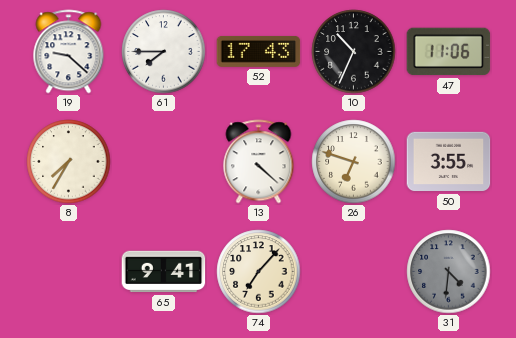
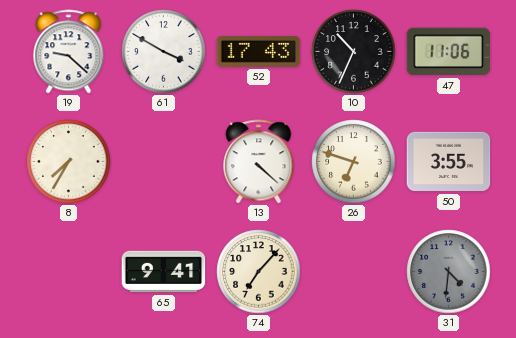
61: 7:45 -> 3:50 (164, 52)
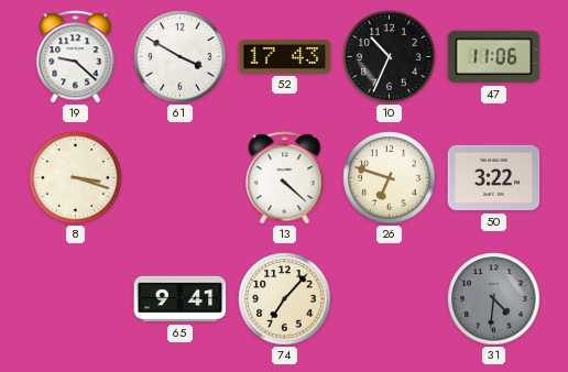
8: 7:35 -> 3:18 (76, 178)
50: 3:55 -> 3:22 (494, 178)
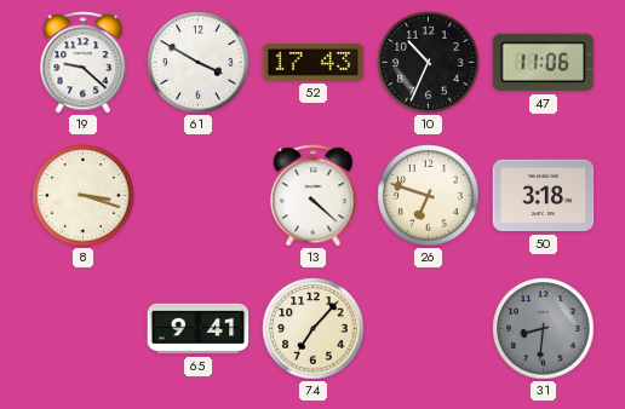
50: 3:22 -> 3:18 (544, 196)
31: 4:31 -> 8:31 (544, 329)
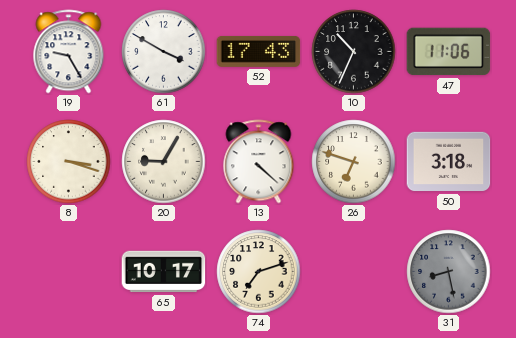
19: 9:22 -> 9:25 (69, 52)
20: none -> 9:05 (164, 162)
65: 9:41 -> 10:17 (164, 272)
74: 7:07 -> 7:12 (259, 272)
31: 8:31 -> 8:28 (449, 272)
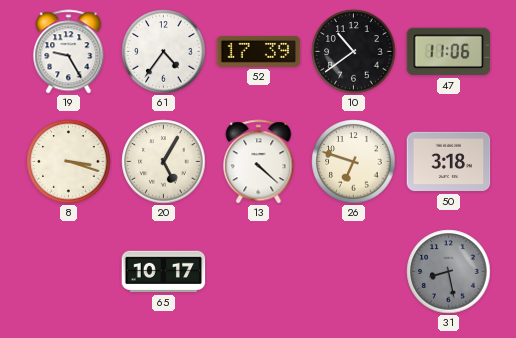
61: 3:50 -> 4:36 (164, 52)
52: 17:43 -> 17:39 (259, 51)
10: 10:34 -> 10:39 (354, 52)
20: 9:05 -> 5:05 (164, 162)
74: 7:12 -> none (259, 272)
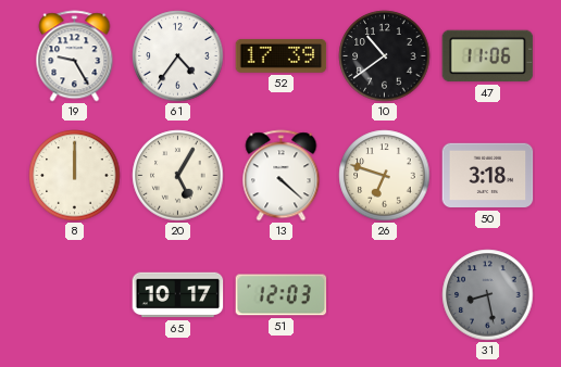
8: 3:18 -> 12:00 (75, 176)
51: none -> 12:03 (282, 295)
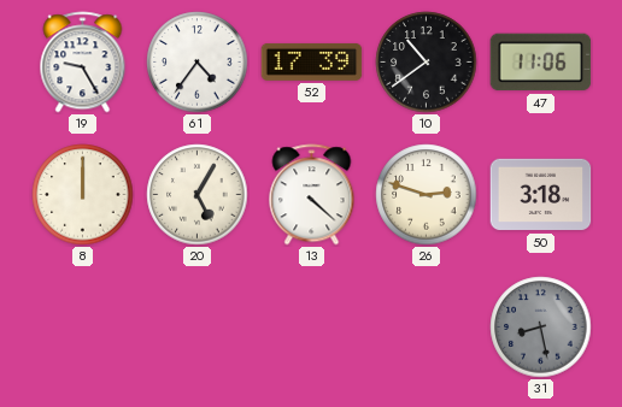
26: 6:48 -> 2:48 (427, 195)
65: 10:17 -> none (178, 295)
51: 12:03 -> none (282, 295)
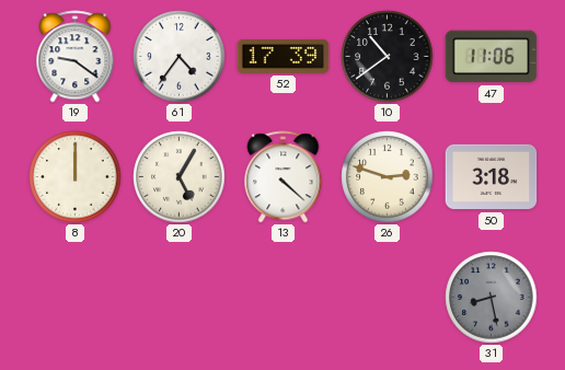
19: 9:25 -> 9:21 (76, 57)
